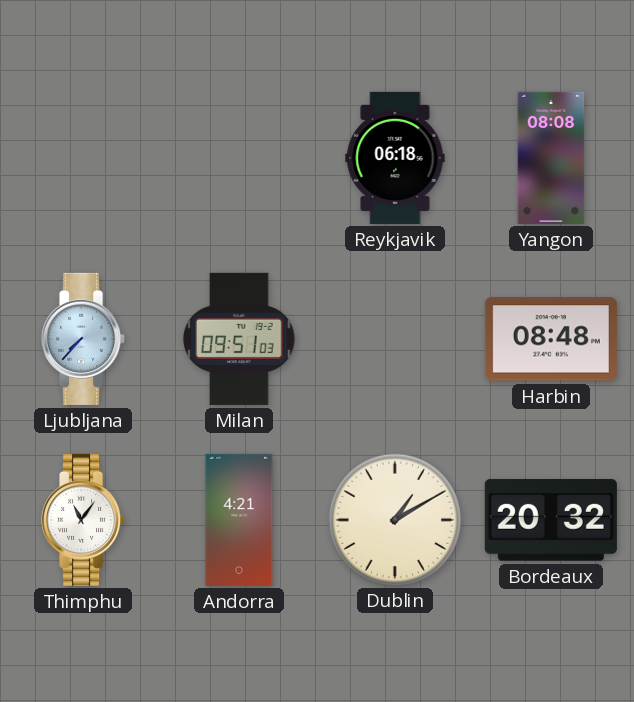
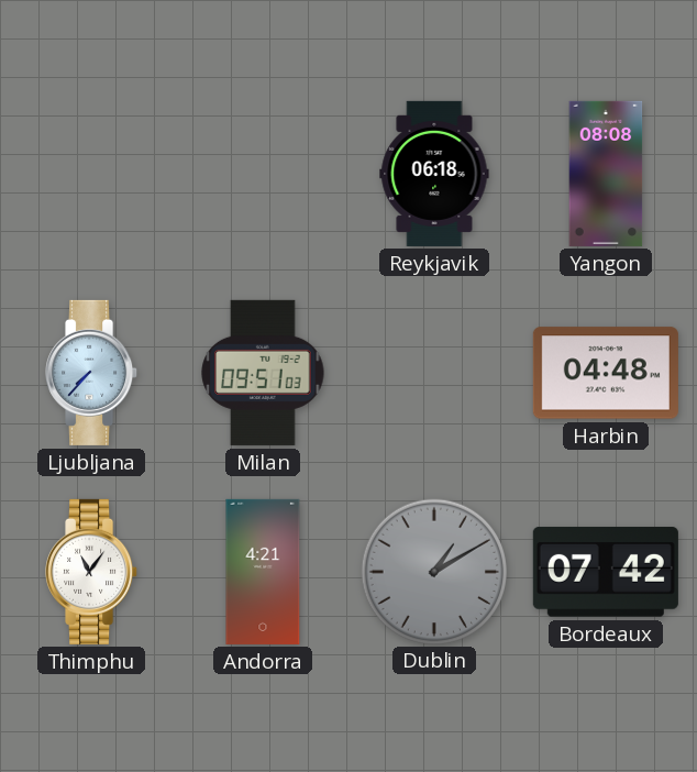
Harbin: 08:48 -> 04:48 (606, 373)
Dublin dial: cream -> grey (433, 571)
Bordeaux: 20:32 -> 07:42 (606, 572)
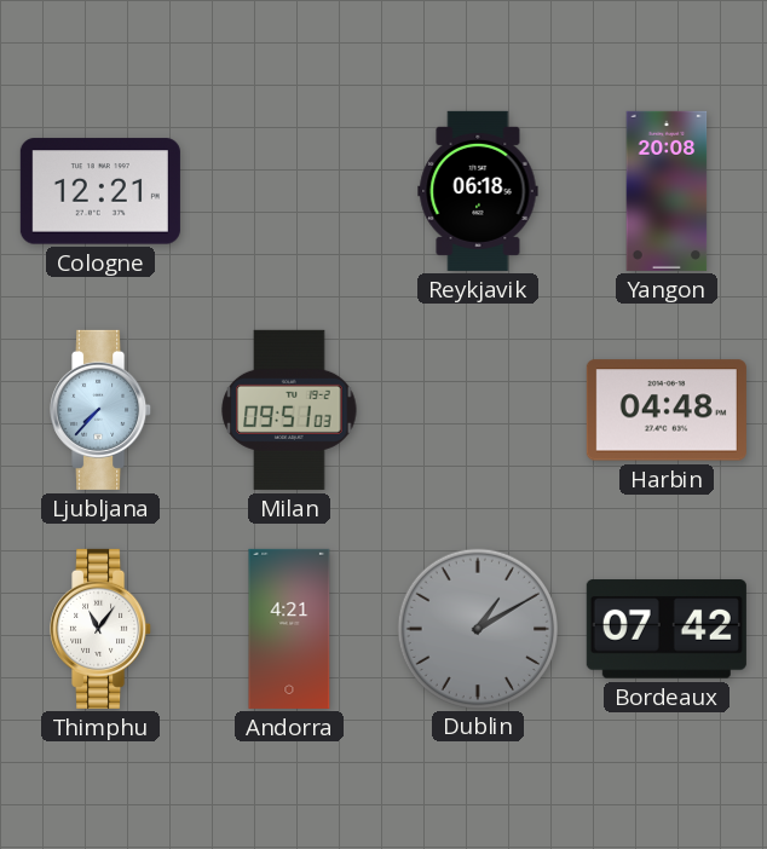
Cologne: none -> 12:21 (100, 191)
Yangon: 08:08 -> 20:08 (667, 191)
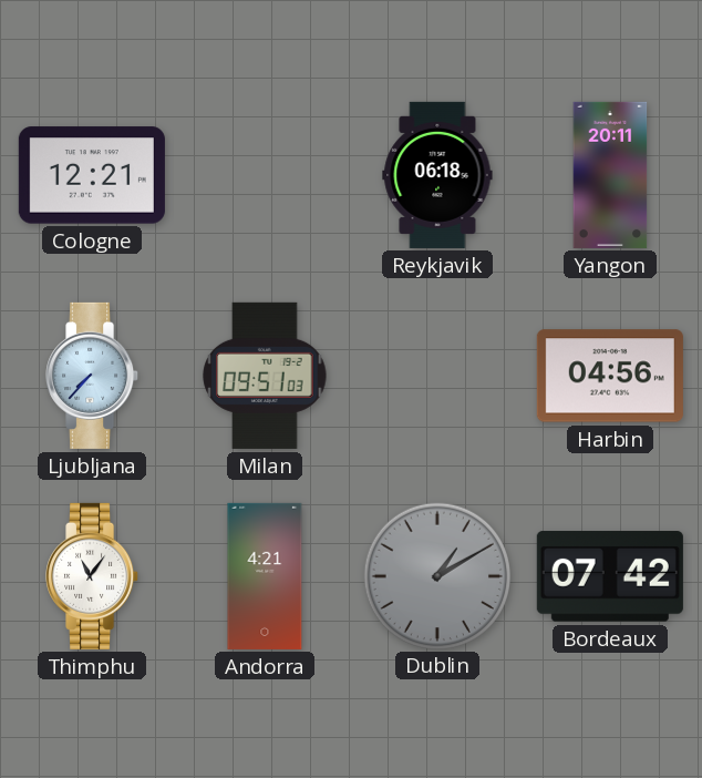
Yangon: 20:08 -> 20:11 (610, 175)
Harbin: 04:48 -> 04:56 (610, 376)
